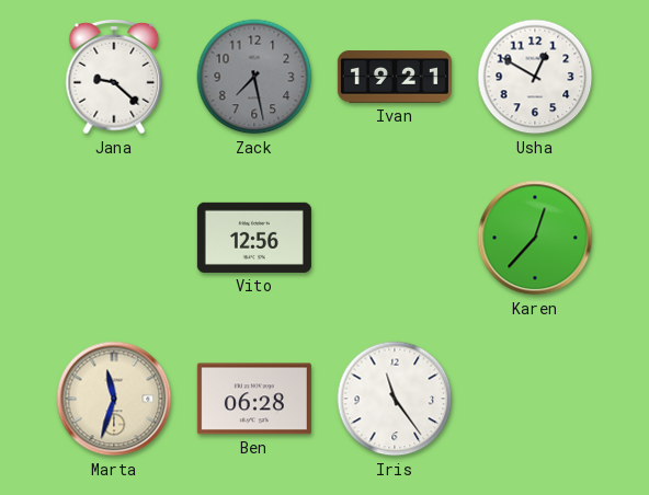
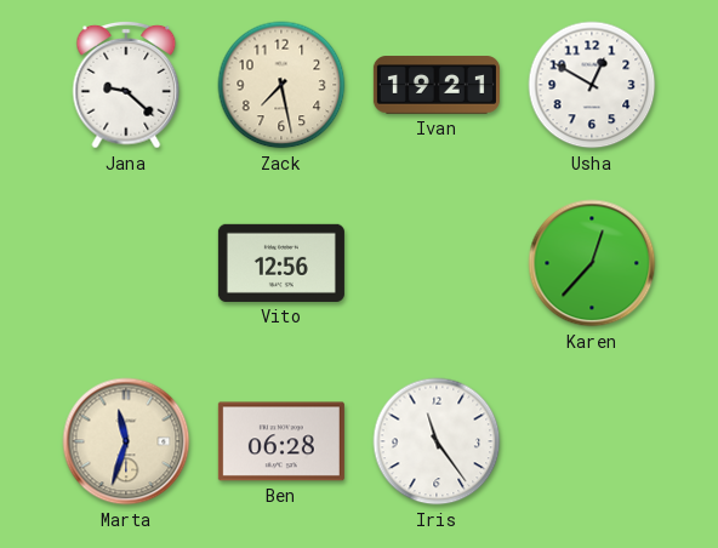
Zack dial: grey -> cream (281, 85)
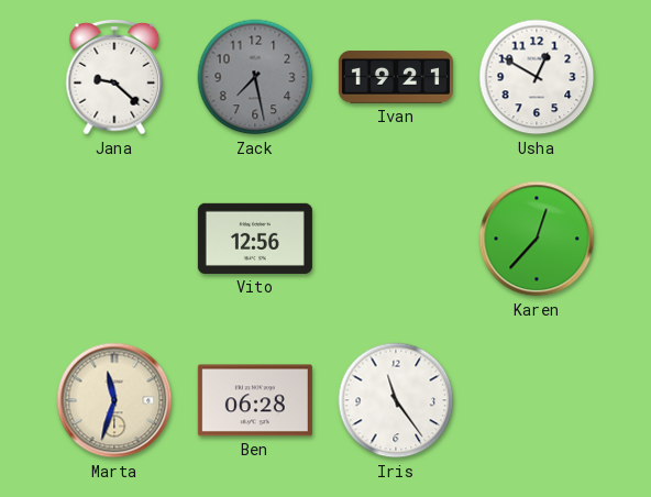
Zack dial: cream -> grey (255, 77)
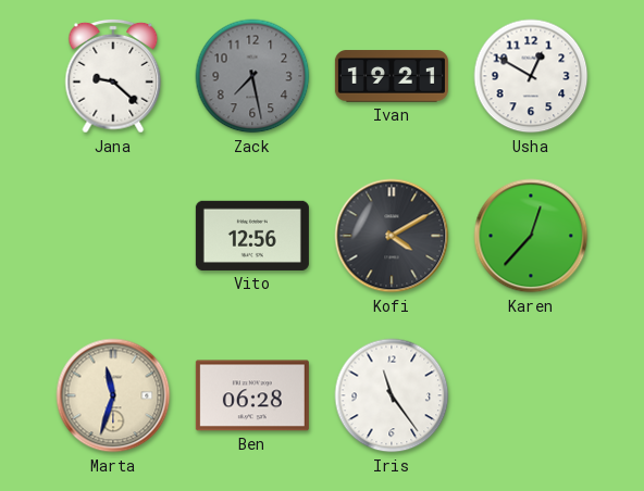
Kofi: none -> 4:10 (392, 236)
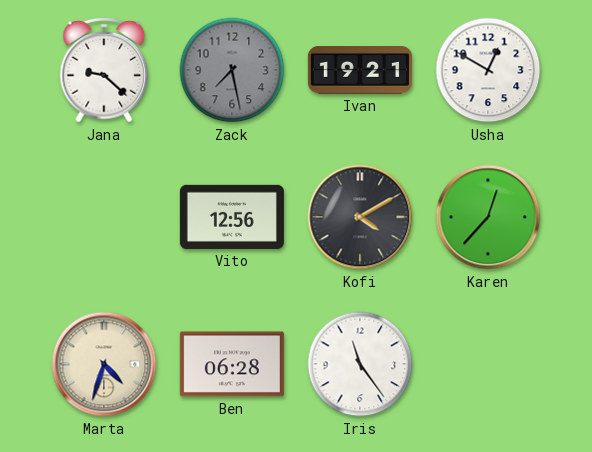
Marta: 11:33 -> 4:33 (104, 364)
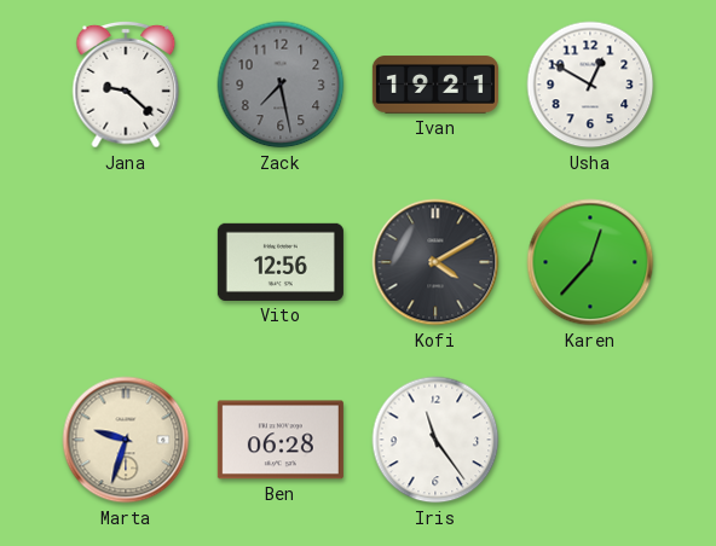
Marta: 4:33 -> 9:33 (126, 440)
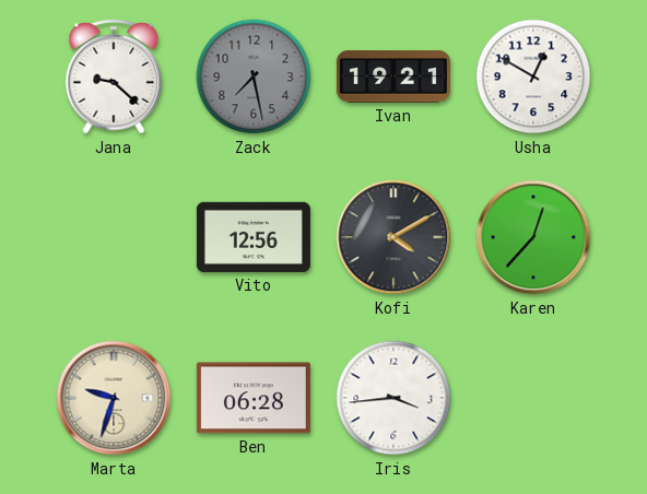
Iris: 11:24 -> 3:44 (393, 398)
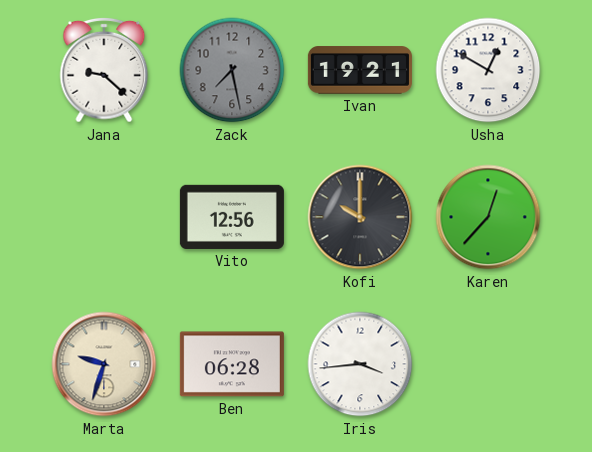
Kofi: 4:10 -> 10:00 (360, 217)
